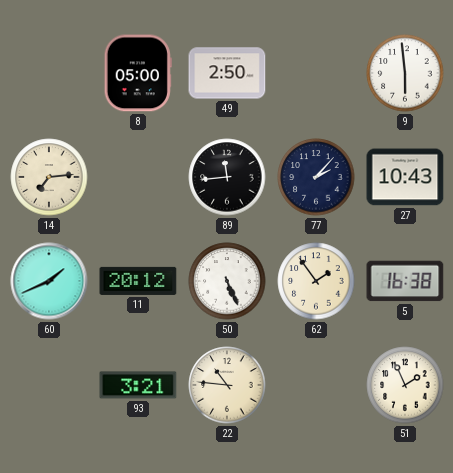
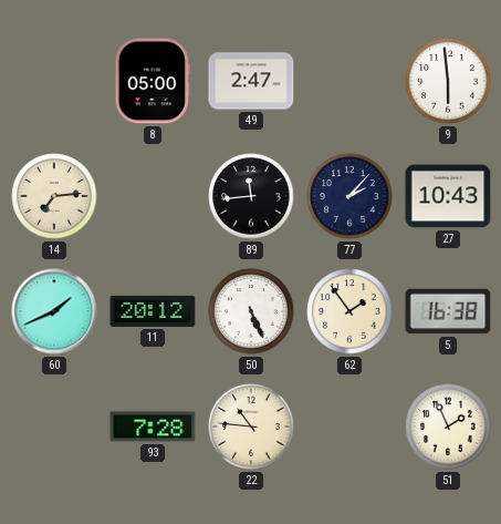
49: 2:50 -> 2:47 (251, 81)
93: 3:21 -> 7:28 (153, 427)
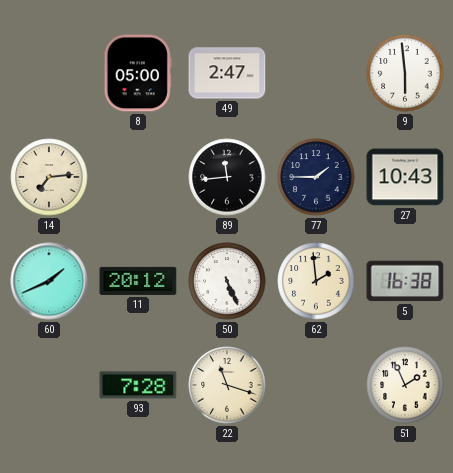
77: 2:07 -> 1:45 (316, 177)
62: 1:54 -> 1:59 (316, 281)
22: 10:46 -> 11:18 (227, 385)
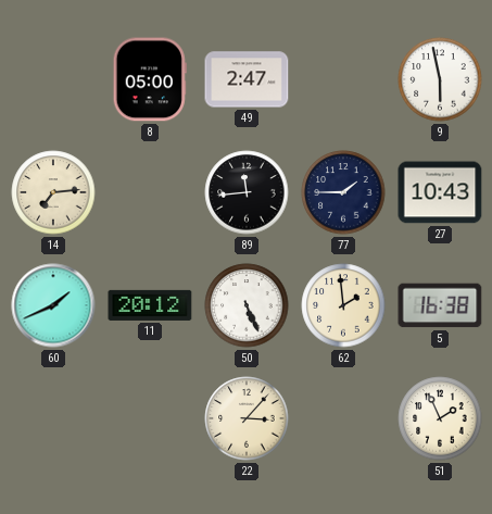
9: 5:59 -> 5:58 (440, 79)
93: 7:28 -> none (138, 385)
22: 11:18 -> 3:07 (247, 418)
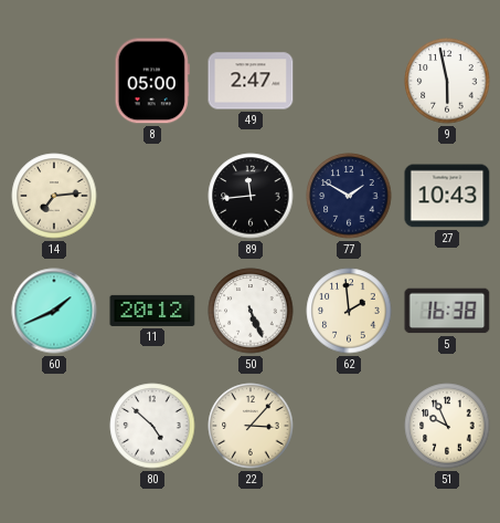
77: 1:45 -> 1:50 (349, 196)
80: none -> 4:52 (152, 426)
51: 1:56 -> 9:56 (447, 426)
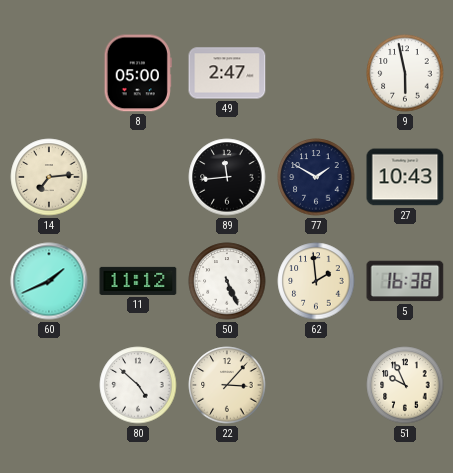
11: 20:12 -> 11:12 (138, 281)
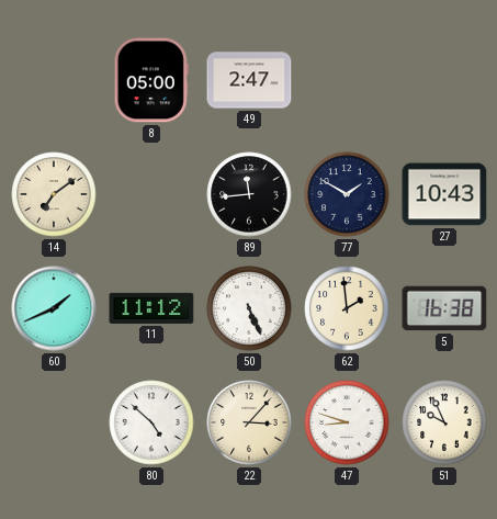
9: 5:58 -> none (405, 73)
14: 7:14 -> 7:09 (54, 194)
47: none -> 8:48 (347, 422)
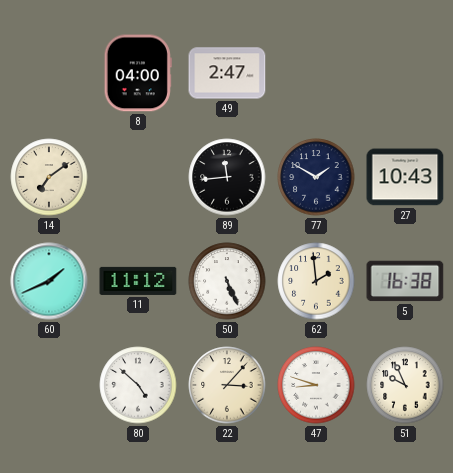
8: 05:00 -> 04:00 (138, 73)
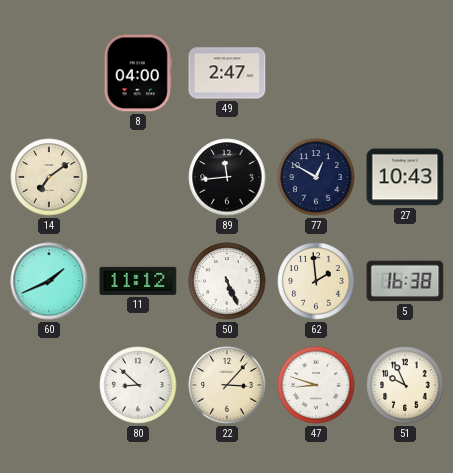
77: 1:50 -> 12:50 (316, 177)
80: 4:52 -> 8:52 (138, 385)
